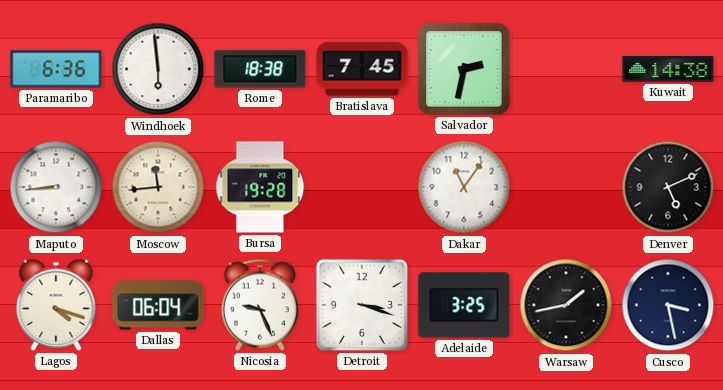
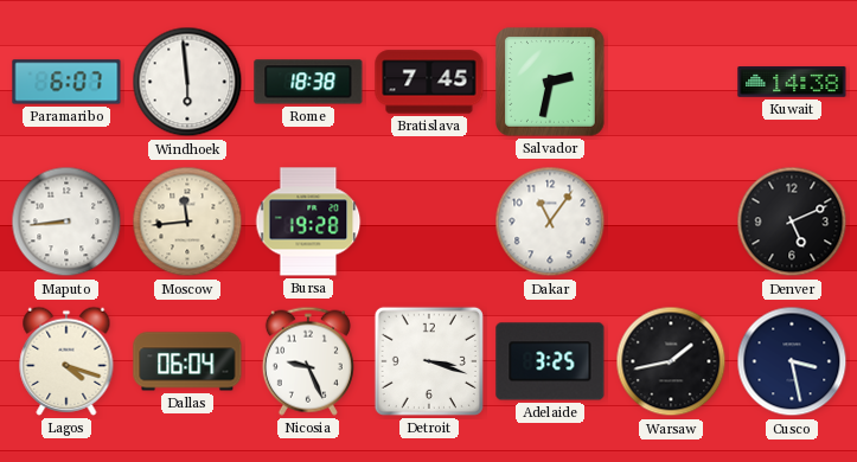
Paramaribo: 6:36 -> 6:07 (66, 82)
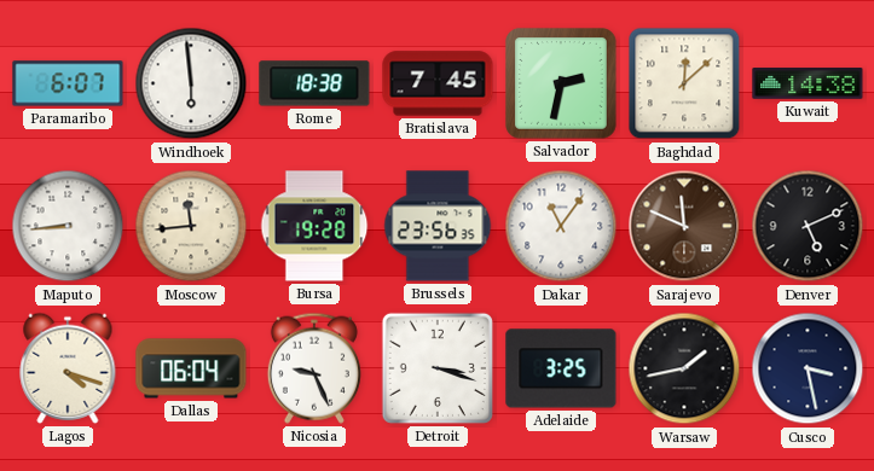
Baghdad: none -> 12:08 (684, 83)
Brussels: none -> 23:56 (438, 226)
Sarajevo: none -> 11:49 (684, 226)
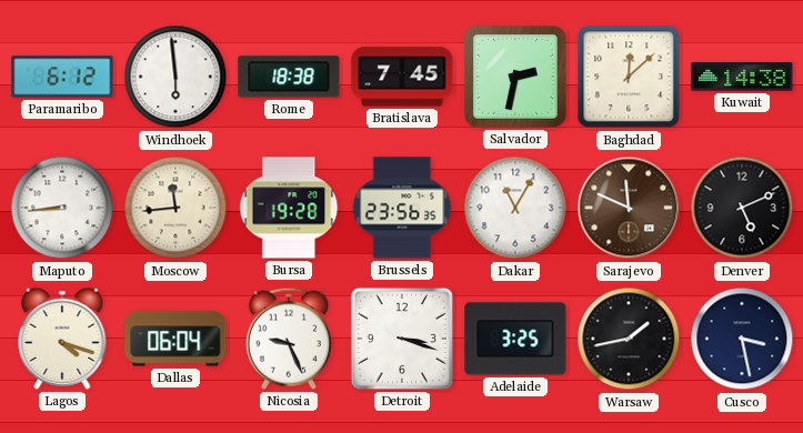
Paramaribo: 6:07 -> 6:12 (62, 77)
Dakar: 11:06 -> 11:05 (515, 208)
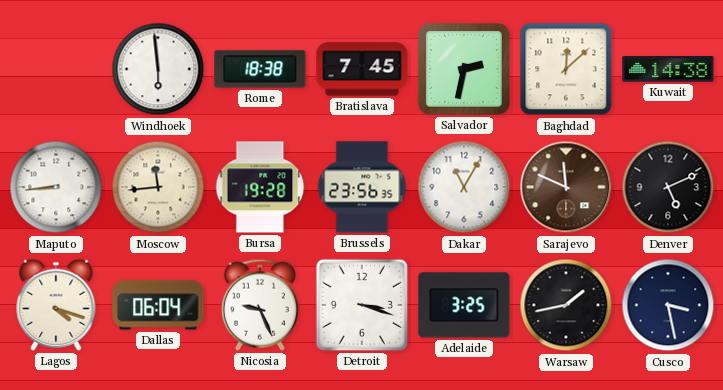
Paramaribo: 6:12 -> none (62, 77)
